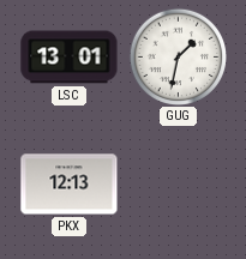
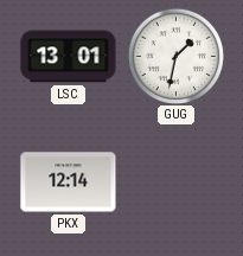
PKX: 12:13 -> 12:14 (69, 183)
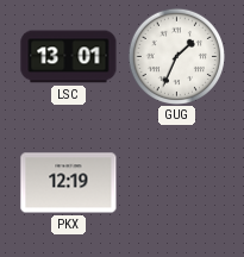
GUG: 1:32 -> 1:34 (176, 56)
PKX: 12:14 -> 12:19 (69, 183)
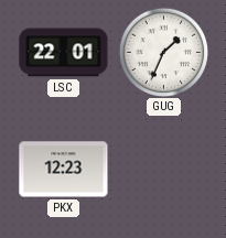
LSC: 13:01 -> 22:01 (64, 53)
PKX: 12:19 -> 12:23 (64, 170)
